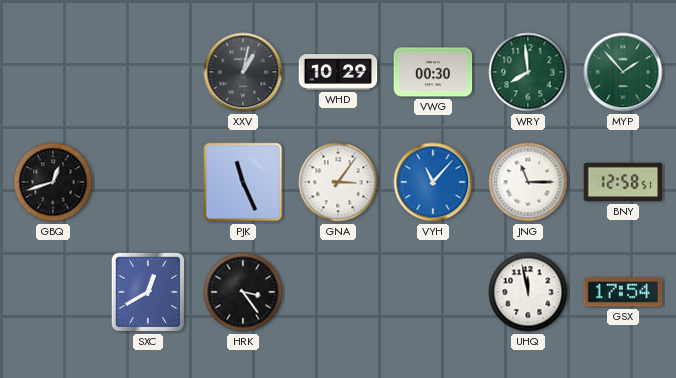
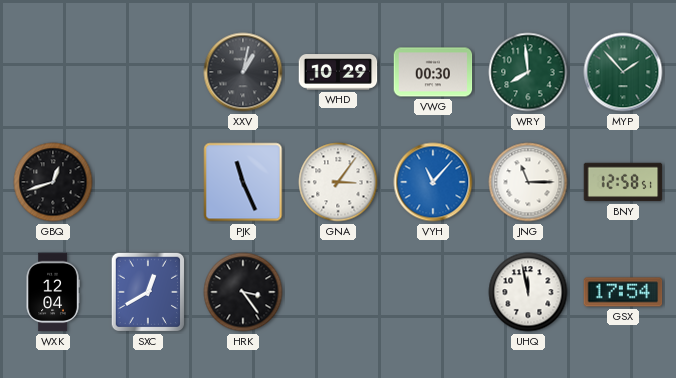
WXK: none -> 12:04 (53, 292)
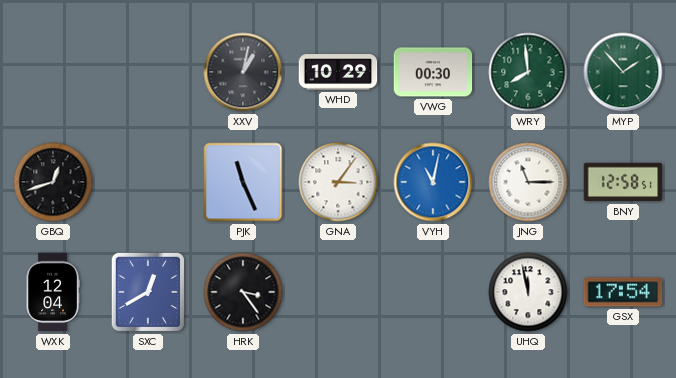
VYH: 11:07 -> 11:02 (433, 182)
